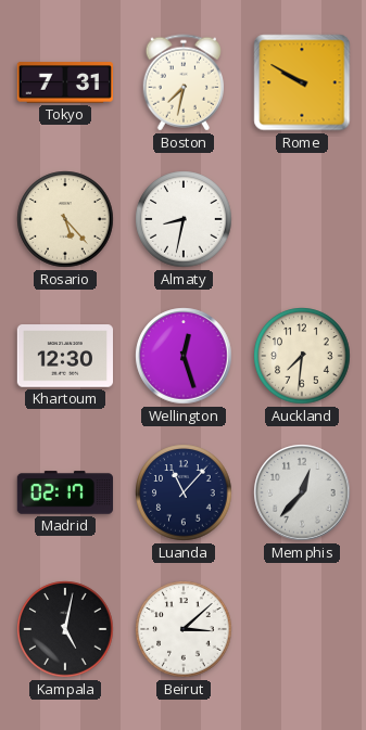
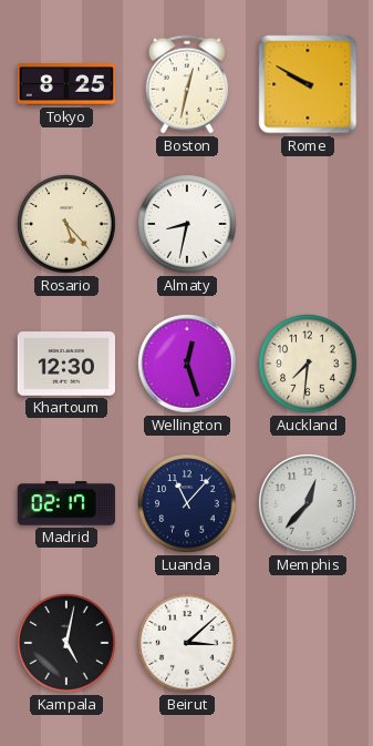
Tokyo: 7:31 -> 8:25 (65, 84)
Boston: 7:32 -> 12:32 (186, 84)
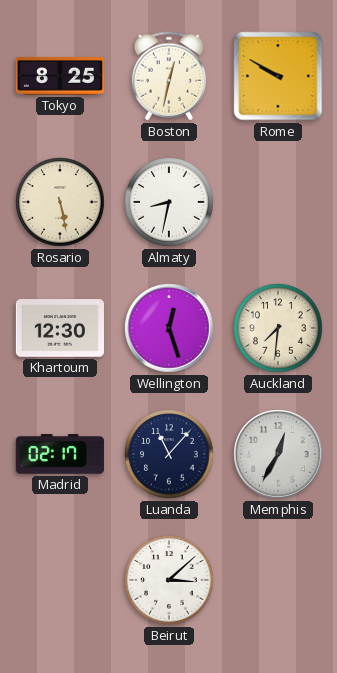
Rosario: 5:23 -> 5:28 (60, 202)
Memphis: 12:37 -> 12:35 (278, 454)
Kampala: 5:02 -> none (66, 643)
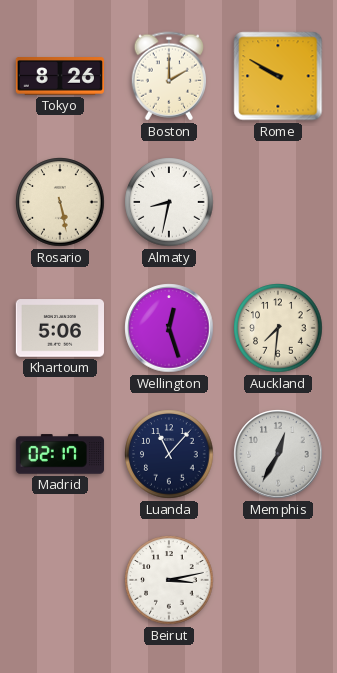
Tokyo: 8:25 -> 8:26 (59, 76)
Boston: 12:32 -> 2:00 (168, 76)
Khartoum: 12:30 -> 5:06 (59, 328)
Beirut: 3:08 -> 3:13 (169, 580)
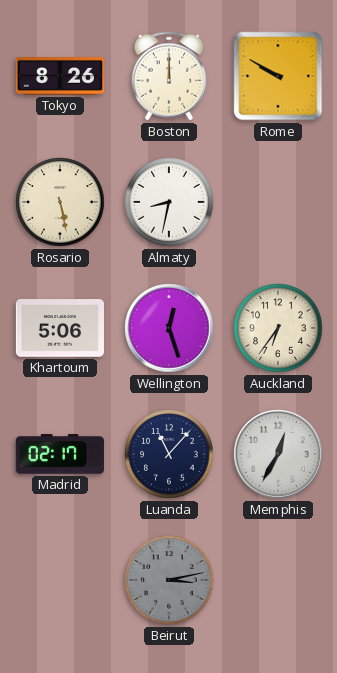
Boston: 2:00 -> 12:00 (168, 76)
Auckland: 7:31 -> 6:36 (278, 328)
Beirut dial: white -> grey (169, 580)
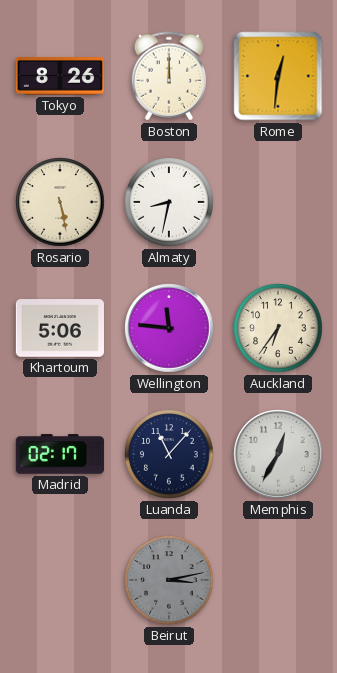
Rome: 9:50 -> 12:31 (278, 76)
Wellington: 12:27 -> 11:46 (169, 328)
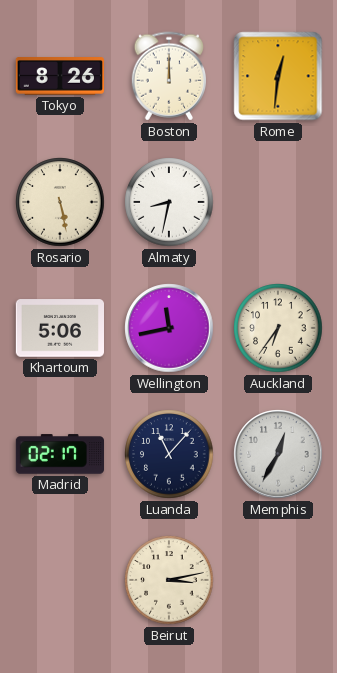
Wellington: 11:46 -> 11:43 (169, 328)
Beirut dial: grey -> cream (169, 580)
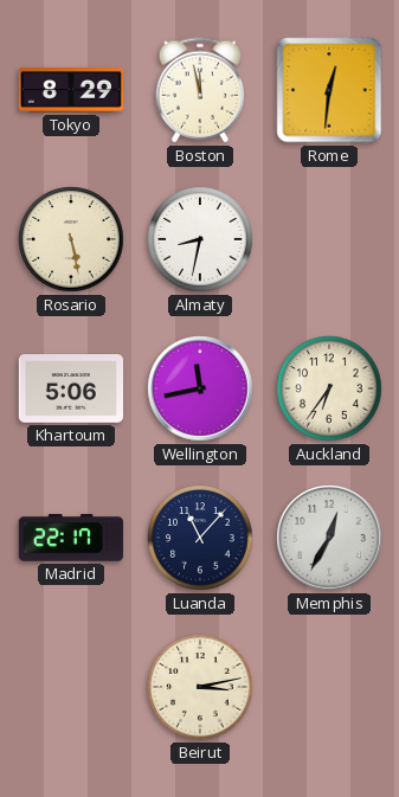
Tokyo: 8:26 -> 8:29 (70, 90)
Boston: 12:00 -> 11:58 (199, 90)
Madrid: 02:17 -> 22:17 (70, 538)
